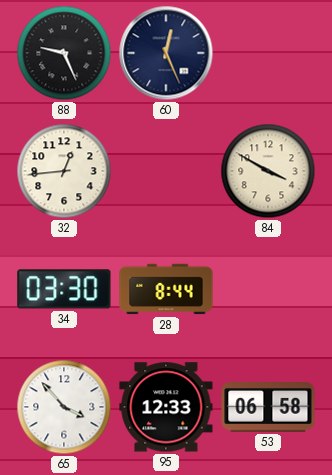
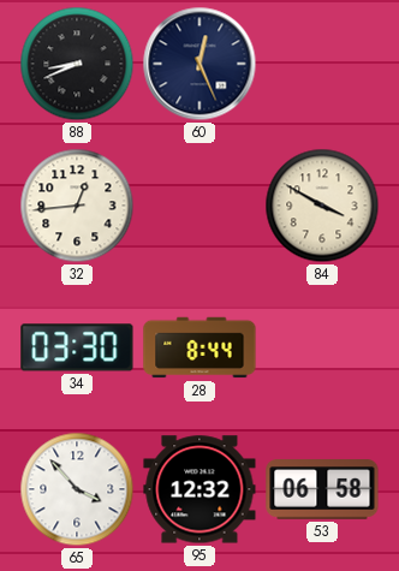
88: 9:26 -> 8:41 (77, 64)
95: 12:33 -> 12:32 (199, 489)
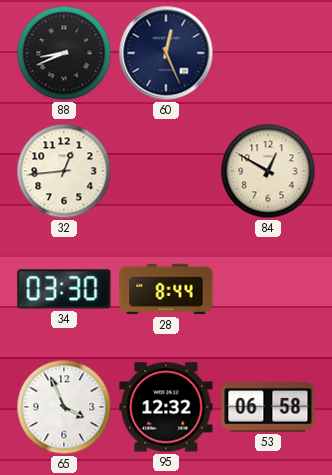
84: 3:50 -> 12:50 (268, 171)
65: 3:53 -> 3:56 (64, 407)
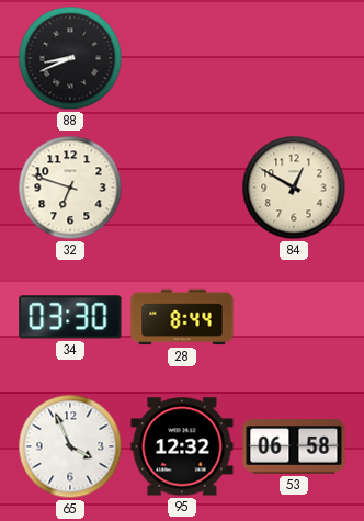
60: 12:26 -> none (166, 53)
32: 12:44 -> 6:48 (70, 188)
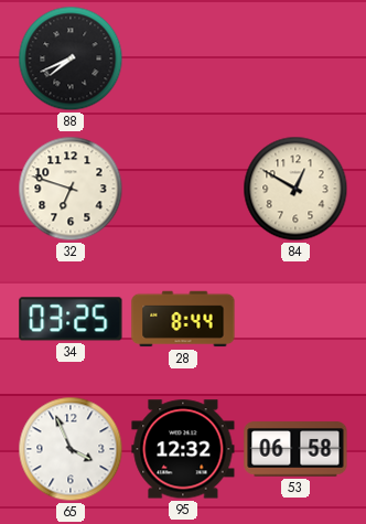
88: 8:41 -> 7:41 (71, 58)
34: 03:30 -> 03:25 (71, 319)
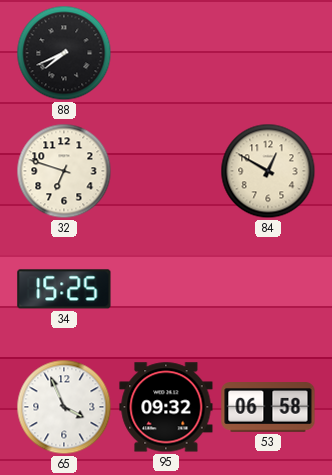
34: 03:25 -> 15:25 (64, 289)
28: 8:44 -> none (183, 319)
95: 12:32 -> 09:32 (166, 407)
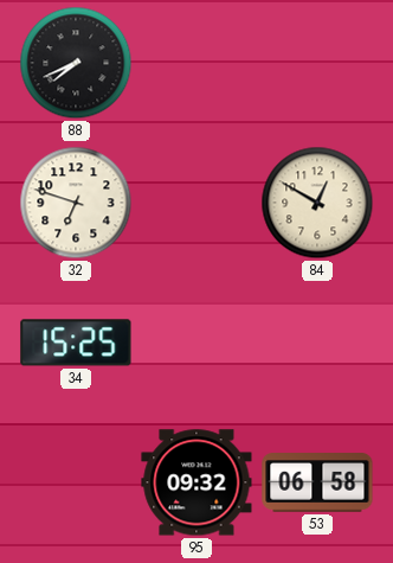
65: 3:56 -> none (64, 407)
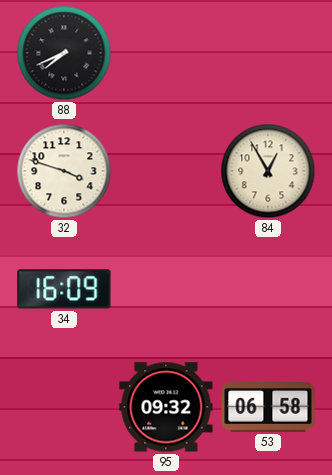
32: 6:48 -> 3:48 (64, 171)
84: 12:50 -> 12:55 (268, 171)
34: 15:25 -> 16:09 (64, 289)
